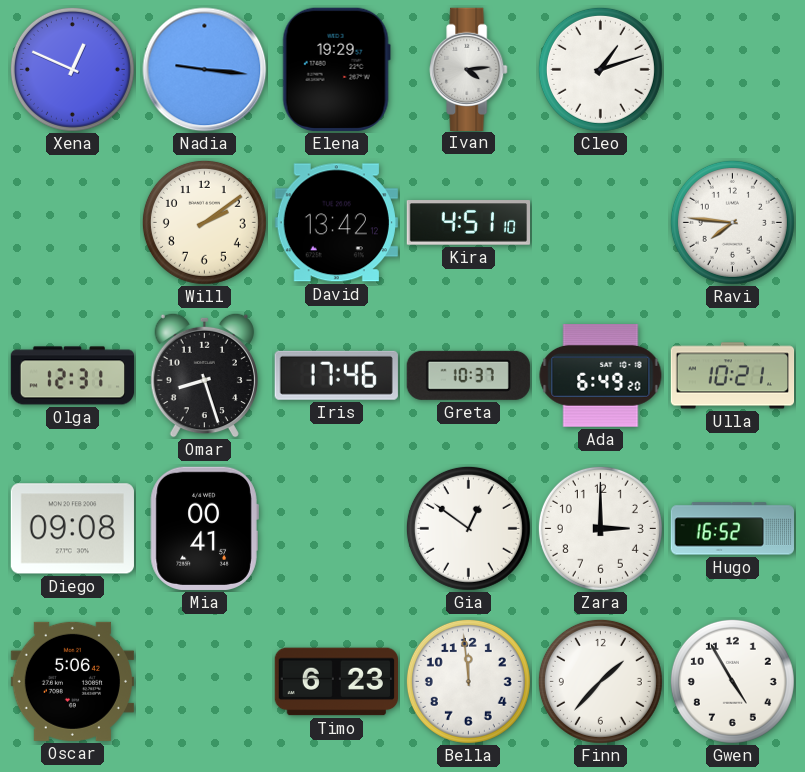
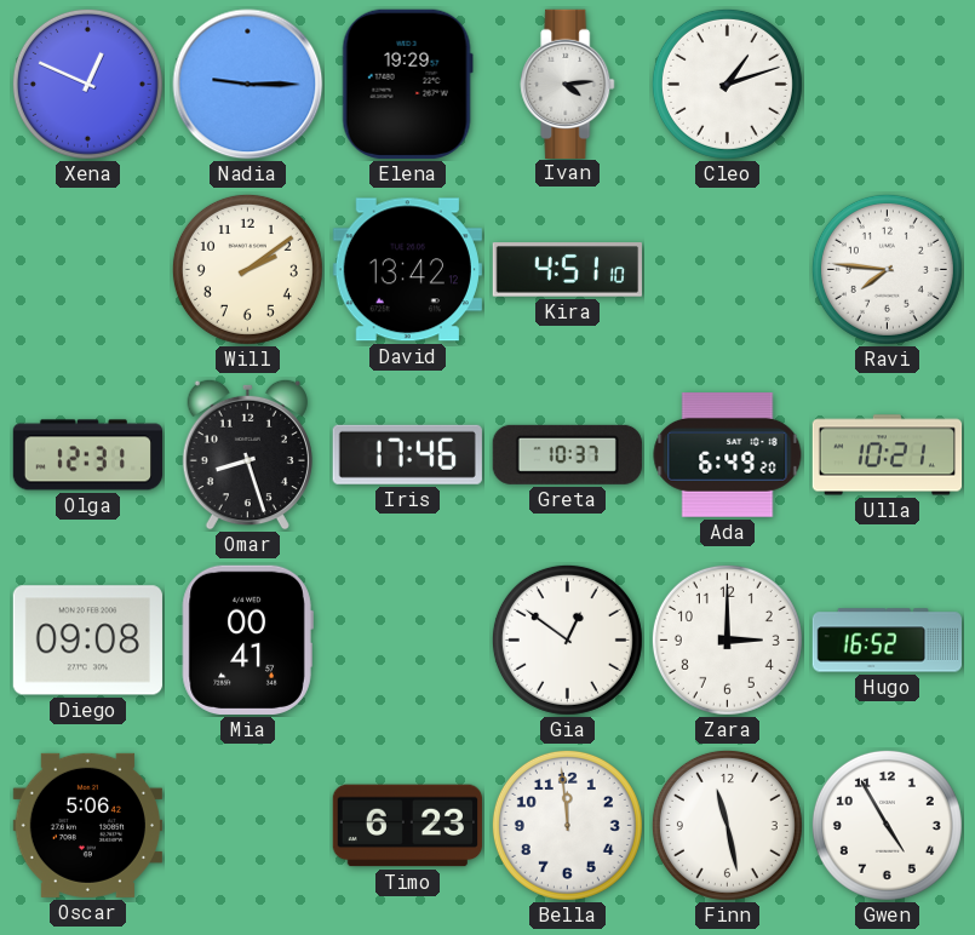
Nadia: 9:16 -> 9:15 (248, 85)
Finn: 1:37 -> 11:28 (727, 825)
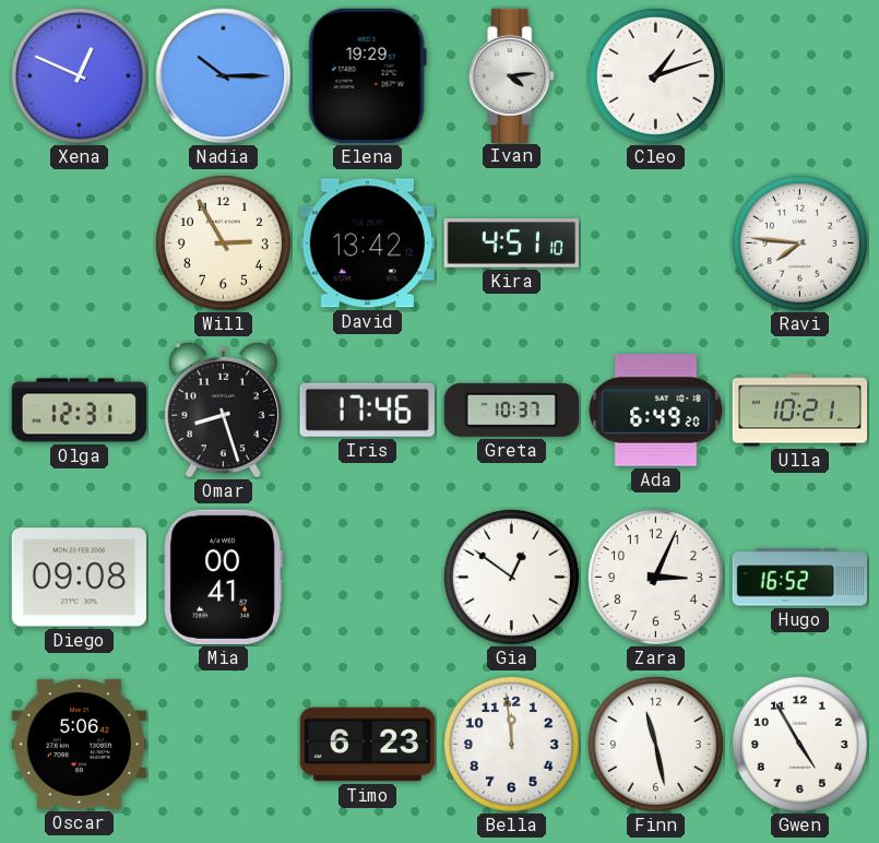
Nadia: 9:15 -> 10:15 (224, 76)
Will: 2:09 -> 2:55 (223, 242)
Zara: 3:00 -> 3:04 (655, 577)
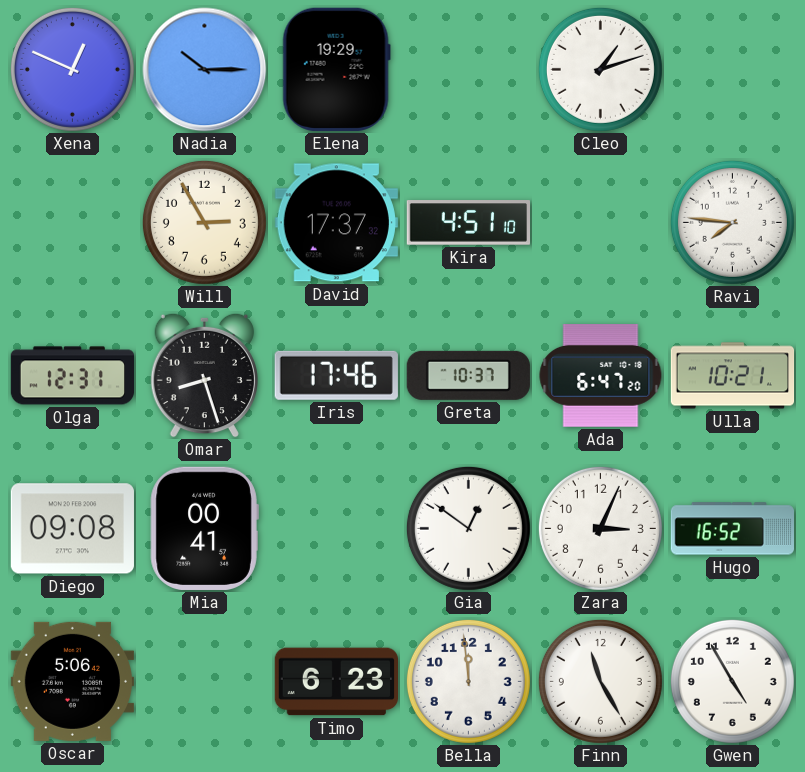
Ivan: 4:14 -> none (512, 75)
David: 13:42 -> 17:37 (336, 223)
Ada: 6:49 -> 6:47 (601, 376)
Finn: 11:28 -> 11:25 (600, 681)
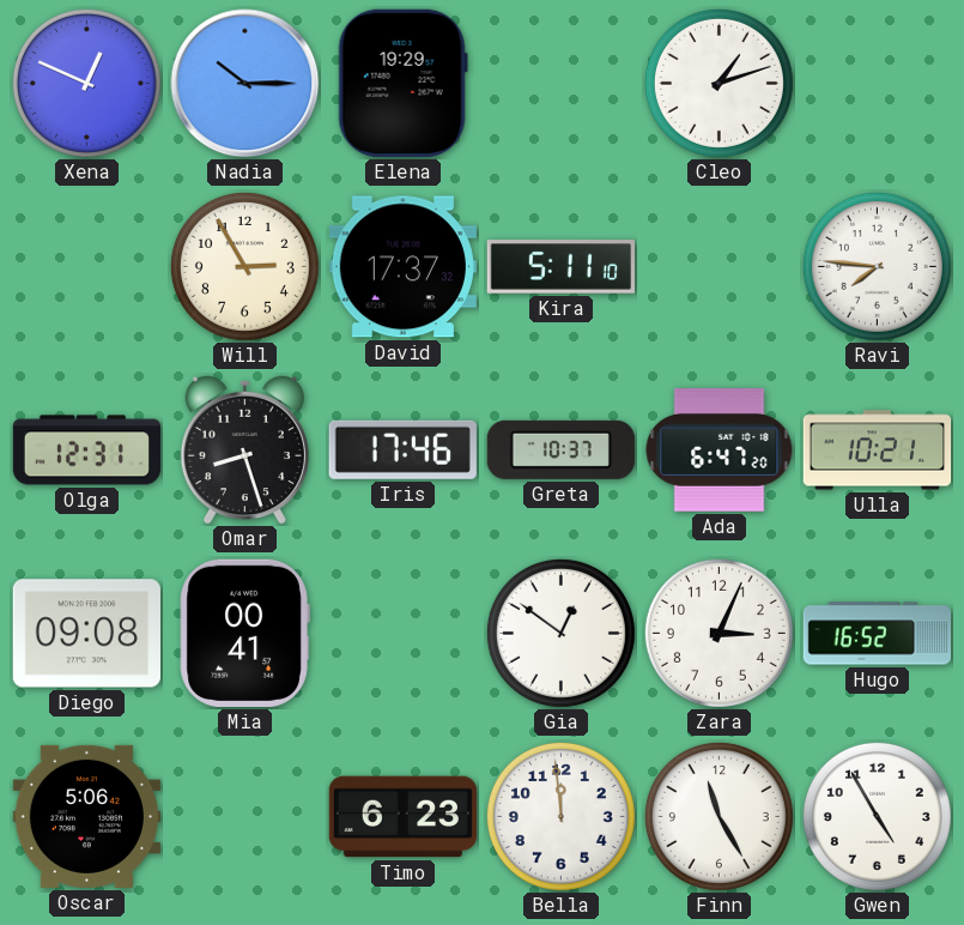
Kira: 4:51 -> 5:11 (560, 267)
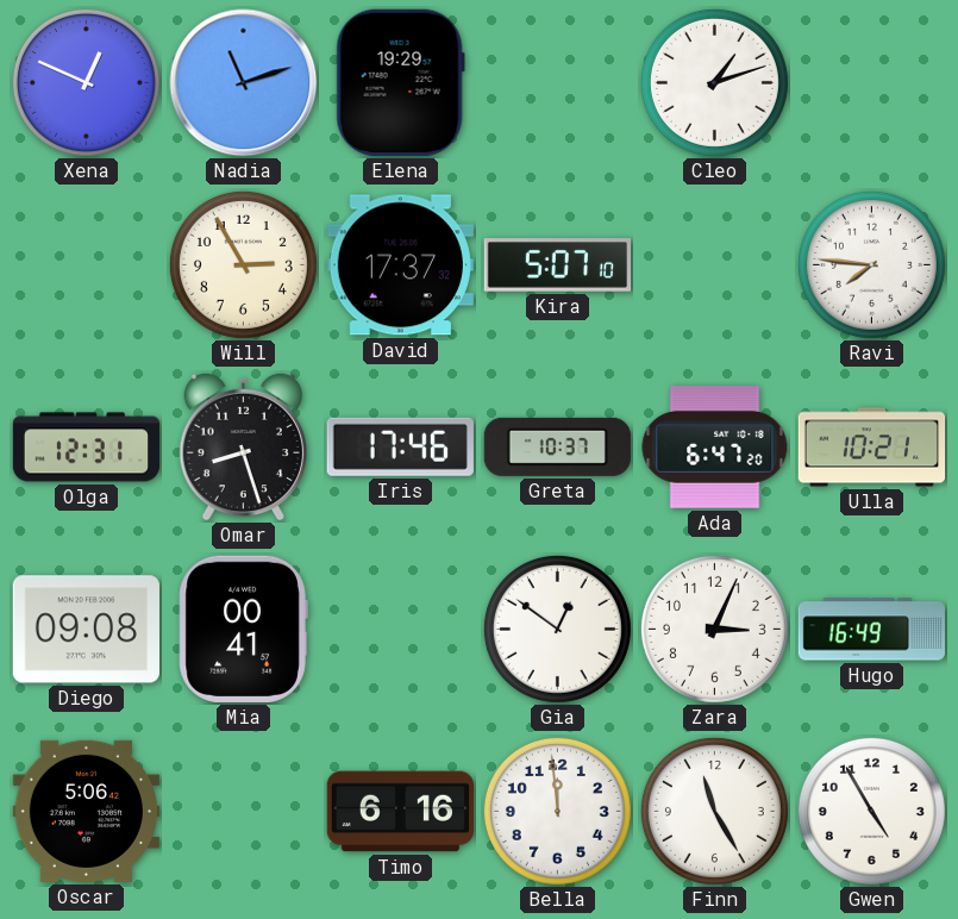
Nadia: 10:15 -> 11:12 (244, 83)
Kira: 5:11 -> 5:07 (557, 265)
Hugo: 16:52 -> 16:49 (871, 630)
Timo: 6:23 -> 6:16 (400, 812)
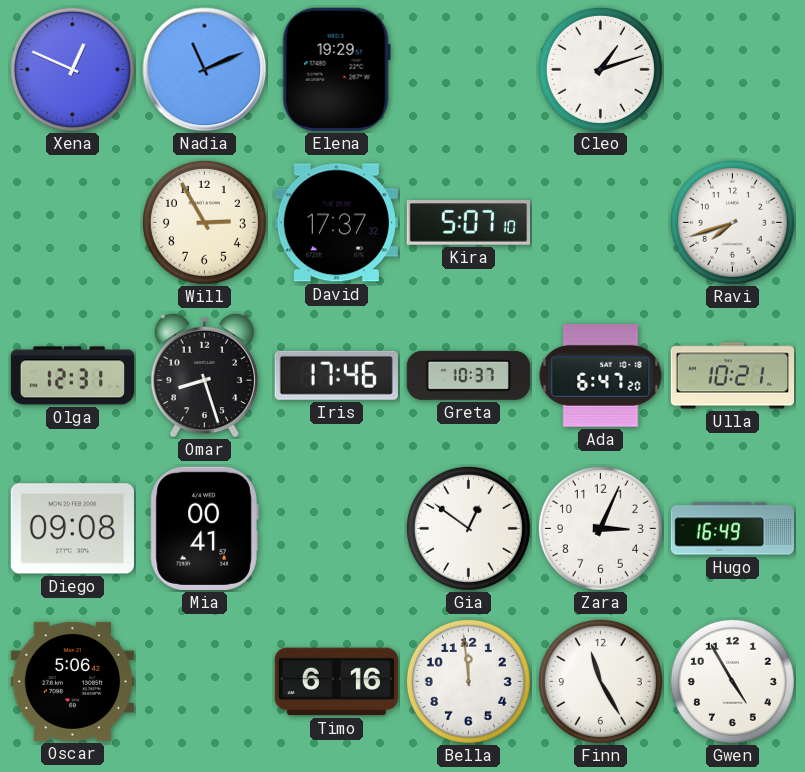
Nadia: 11:12 -> 11:11 (205, 70)
Ravi: 7:46 -> 7:42 (732, 222)
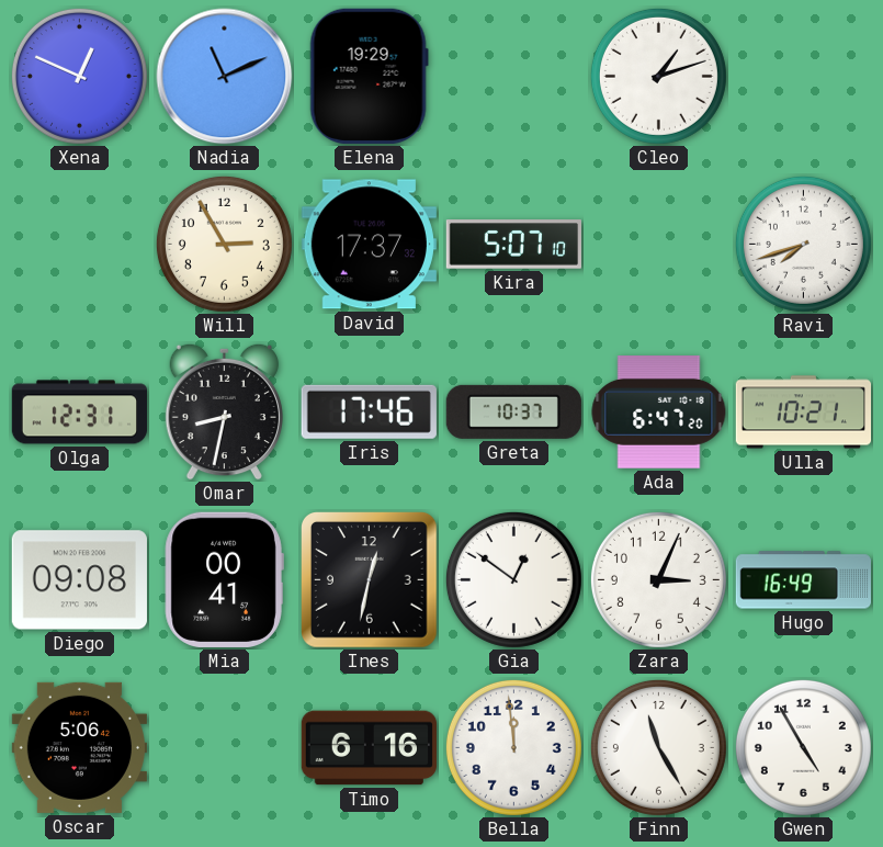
Omar: 8:27 -> 8:32 (224, 411)
Ines: none -> 12:32 (370, 580)
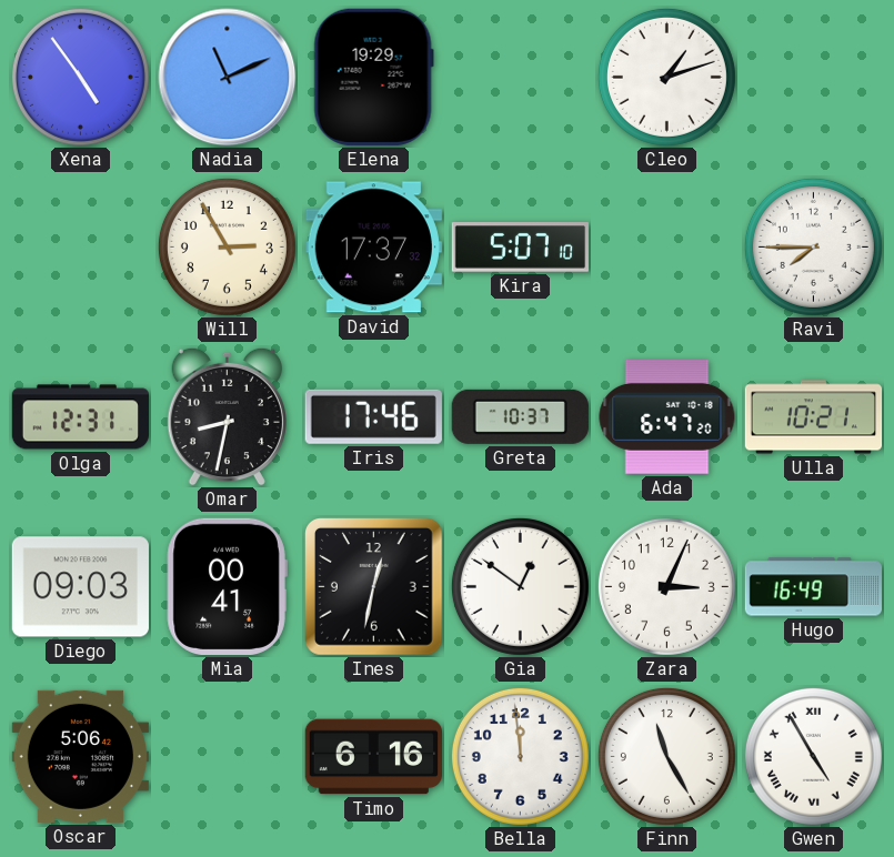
Xena: 12:49 -> 4:54 (80, 77)
Ravi: 7:42 -> 7:45 (813, 246)
Diego: 09:08 -> 09:03 (80, 587)
Gwen numerals: Arabic -> Roman (813, 756)
